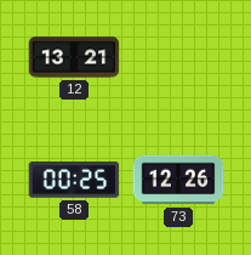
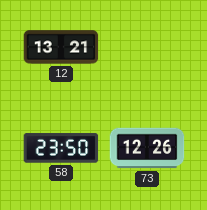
58: 00:25 -> 23:50 (61, 148)
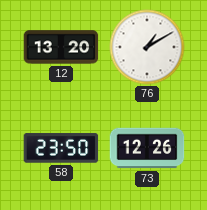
12: 13:21 -> 13:20 (61, 47)
76: none -> 1:10 (147, 47)
